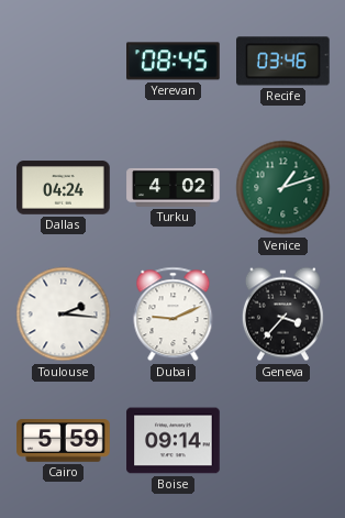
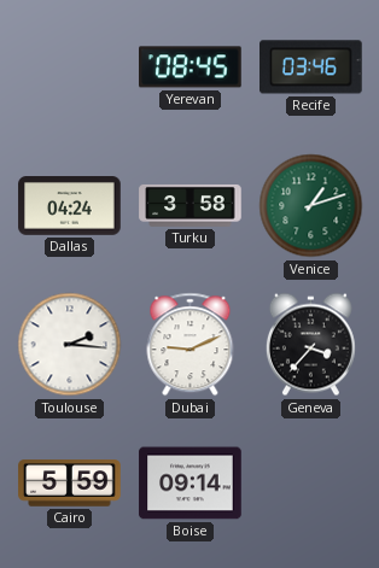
Turku: 4:02 -> 3:58 (191, 206)
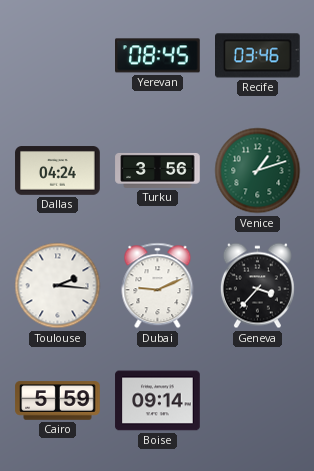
Turku: 3:58 -> 3:56 (158, 171)
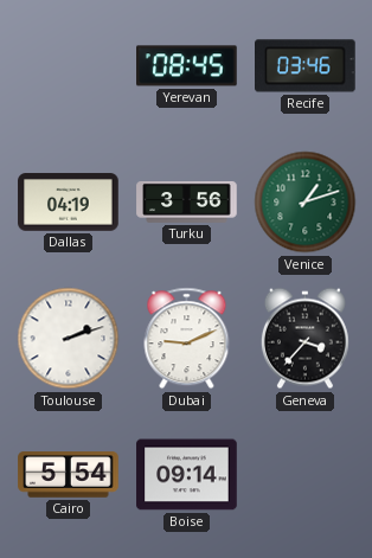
Dallas: 04:24 -> 04:19 (69, 203)
Toulouse: 2:16 -> 2:12 (69, 339)
Cairo: 5:59 -> 5:54 (69, 475)
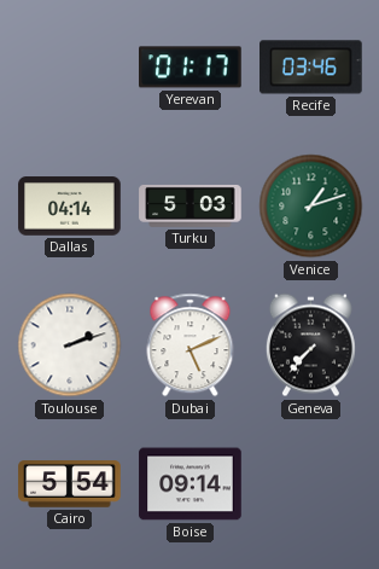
Yerevan: 08:45 -> 01:17 (191, 68)
Dallas: 04:19 -> 04:14 (70, 207)
Turku: 3:56 -> 5:03 (191, 207)
Dubai: 9:11 -> 5:11 (191, 346)
Geneva: 3:37 -> 7:37 (310, 346)
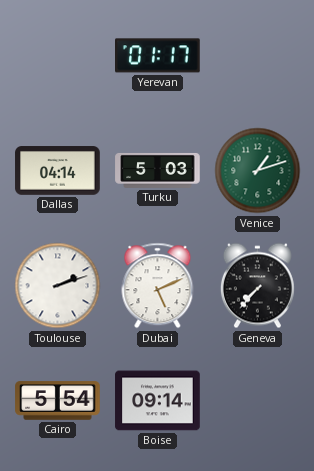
Recife: 03:46 -> none (311, 68)
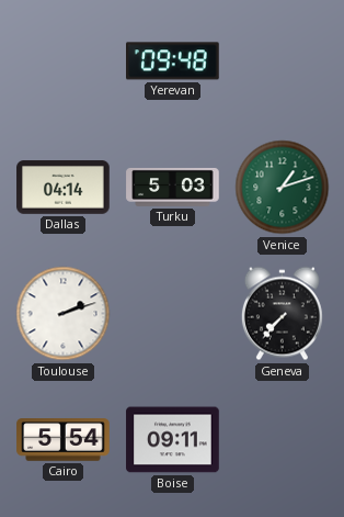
Yerevan: 01:17 -> 09:48 (173, 61)
Dubai: 5:11 -> none (158, 286)
Boise: 09:14 -> 09:11 (173, 440)
